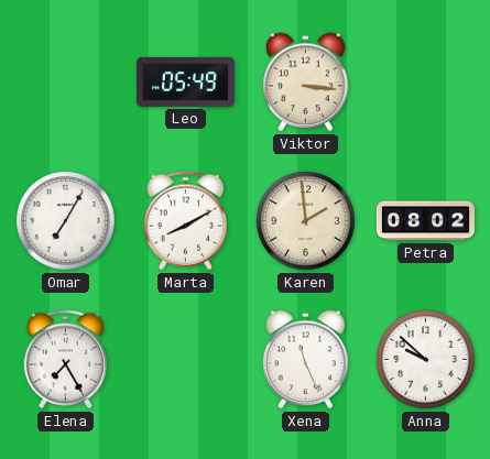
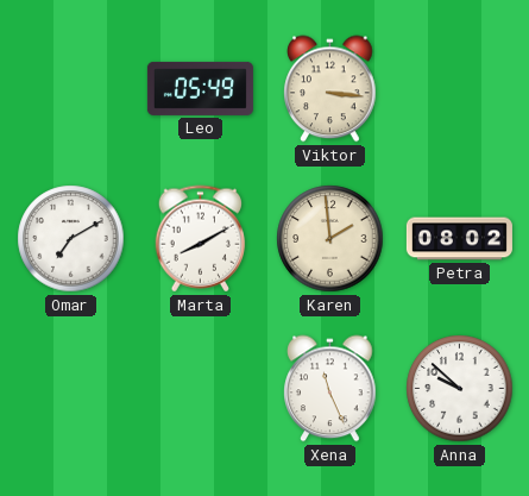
Omar: 7:05 -> 7:10 (71, 239)
Elena: 7:25 -> none (66, 360)
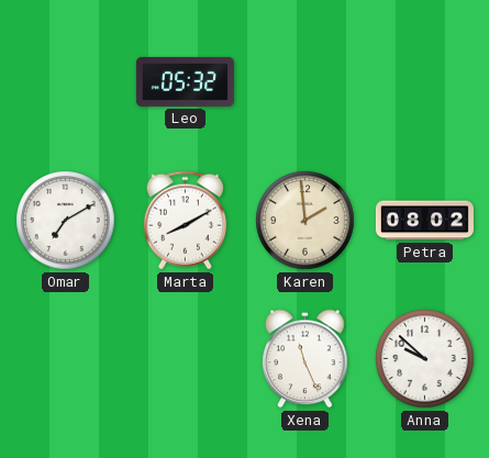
Leo: 05:49 -> 05:32 (185, 81)
Viktor: 3:16 -> none (330, 89)
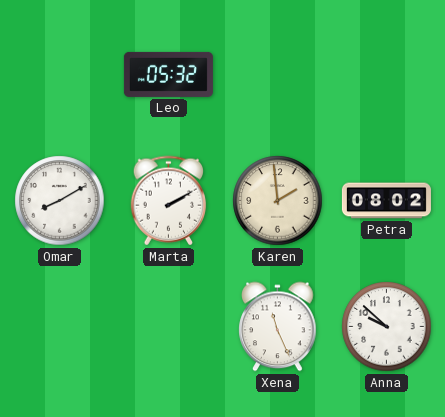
Omar: 7:10 -> 8:10 (60, 201)
Marta: 8:10 -> 2:10 (169, 201)
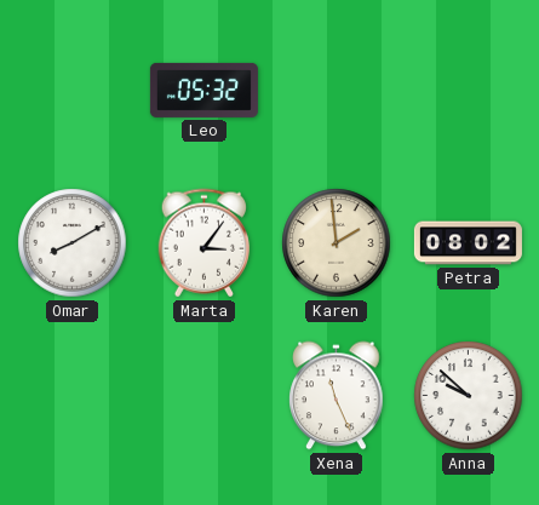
Marta: 2:10 -> 3:06 (205, 243)
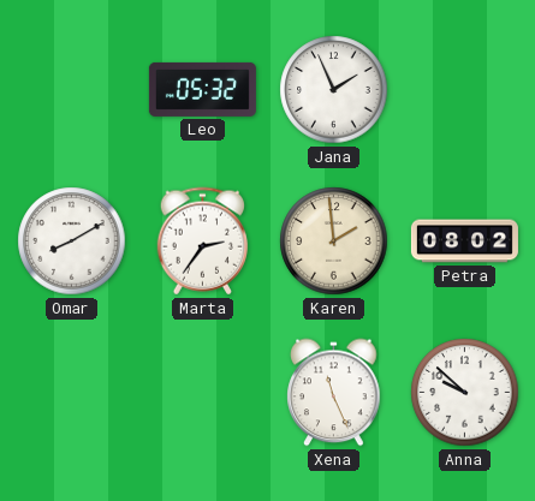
Jana: none -> 1:56 (334, 90)
Marta: 3:06 -> 2:36 (203, 241)
